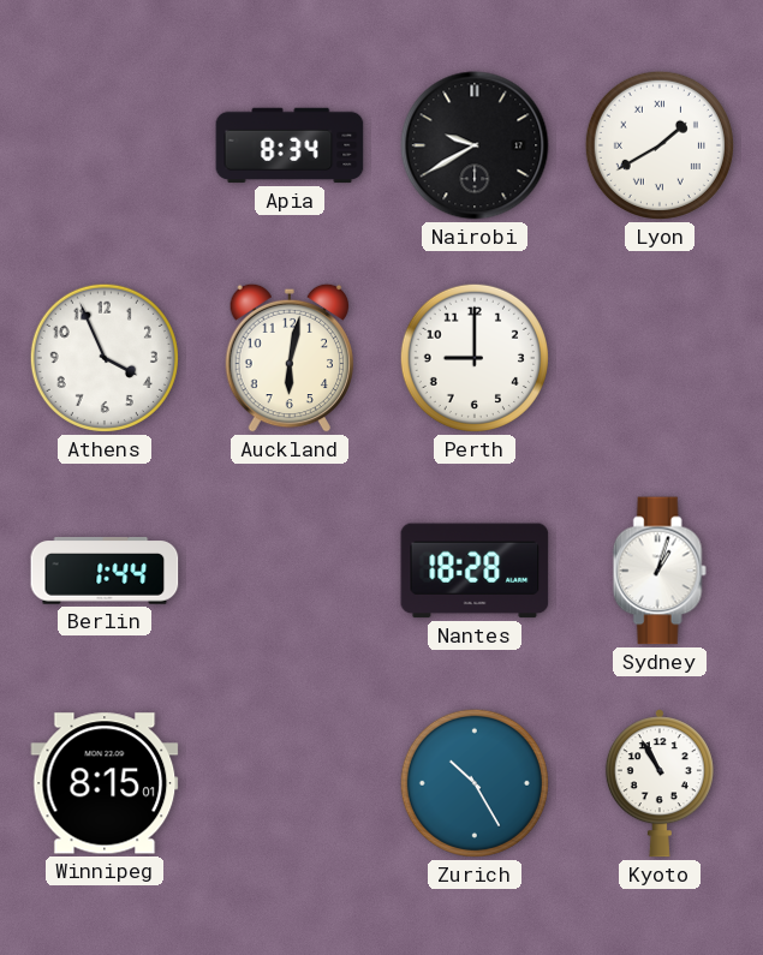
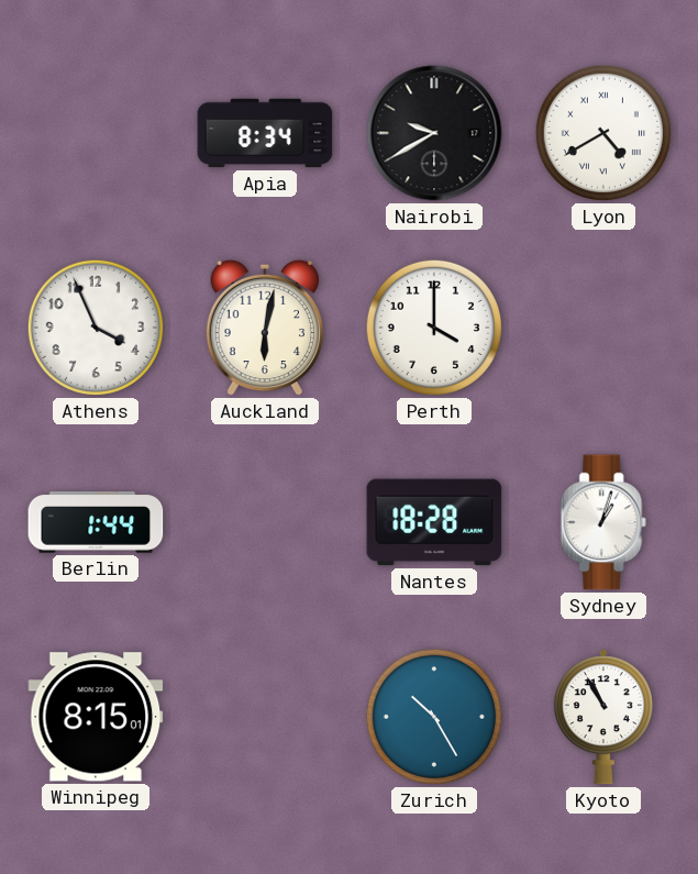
Lyon: 1:40 -> 4:40 (603, 133)
Perth: 9:00 -> 4:00 (434, 328)
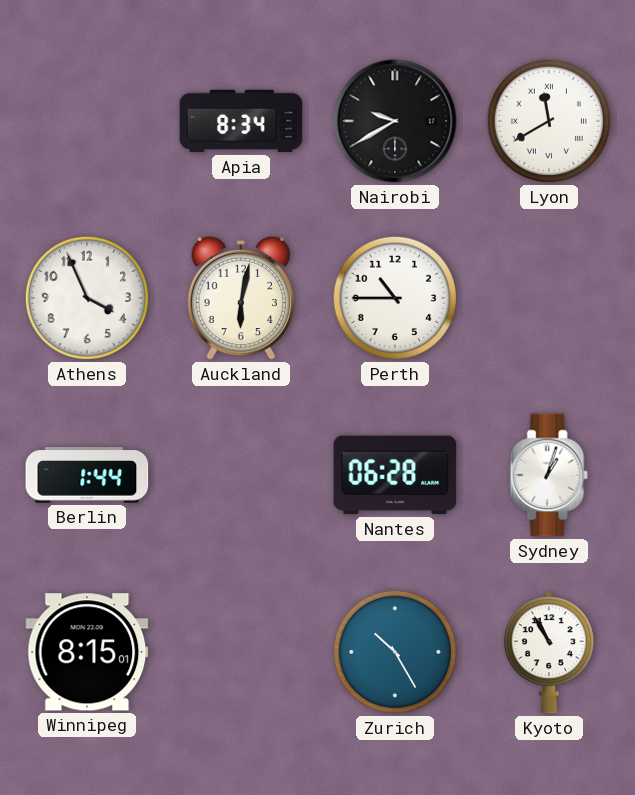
Lyon: 4:40 -> 11:40 (549, 121)
Perth: 4:00 -> 10:45 (395, 298)
Nantes: 18:28 -> 06:28 (395, 475)
